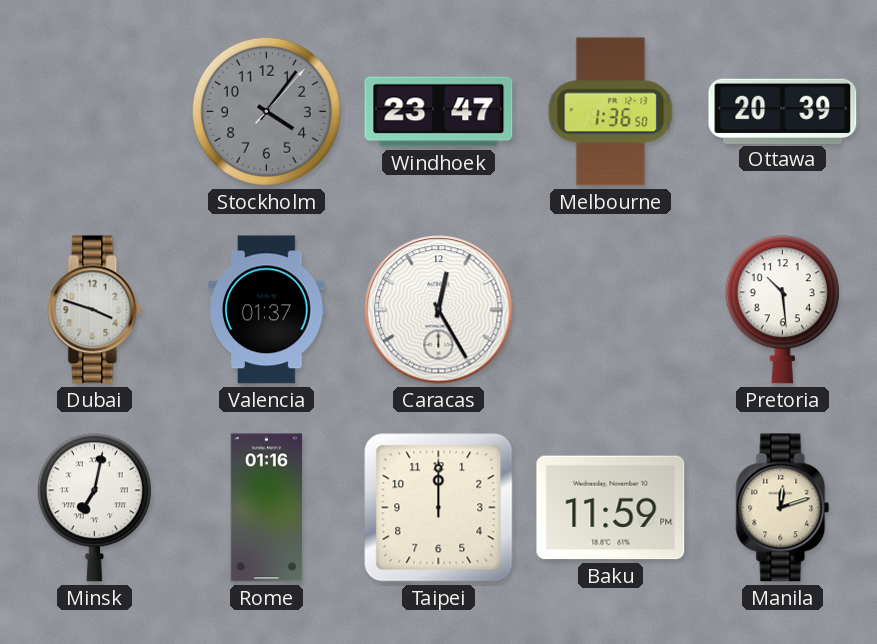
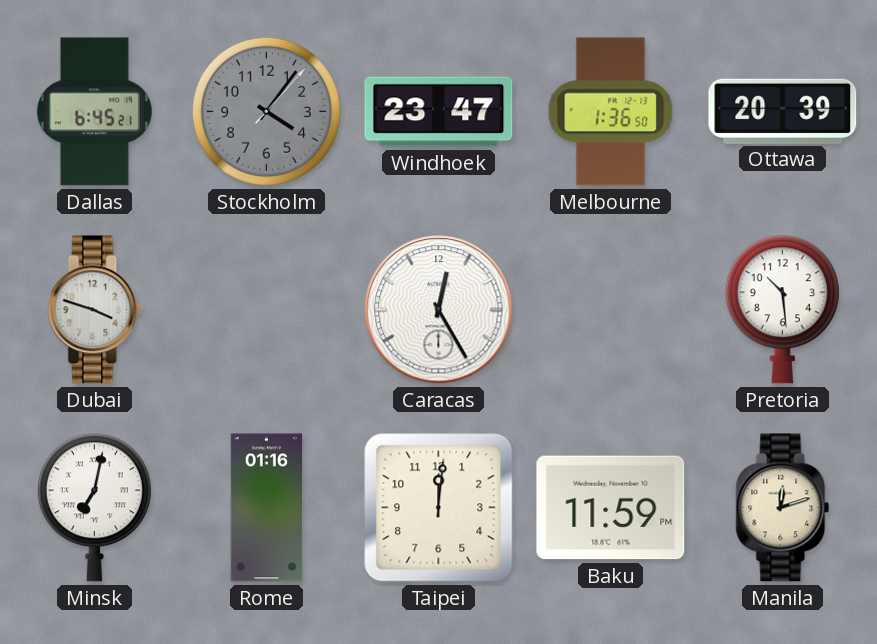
Dallas: none -> 6:45 (94, 112)
Valencia: 01:37 -> none (267, 310)
Taipei: 12:00 -> 12:01 (439, 508)
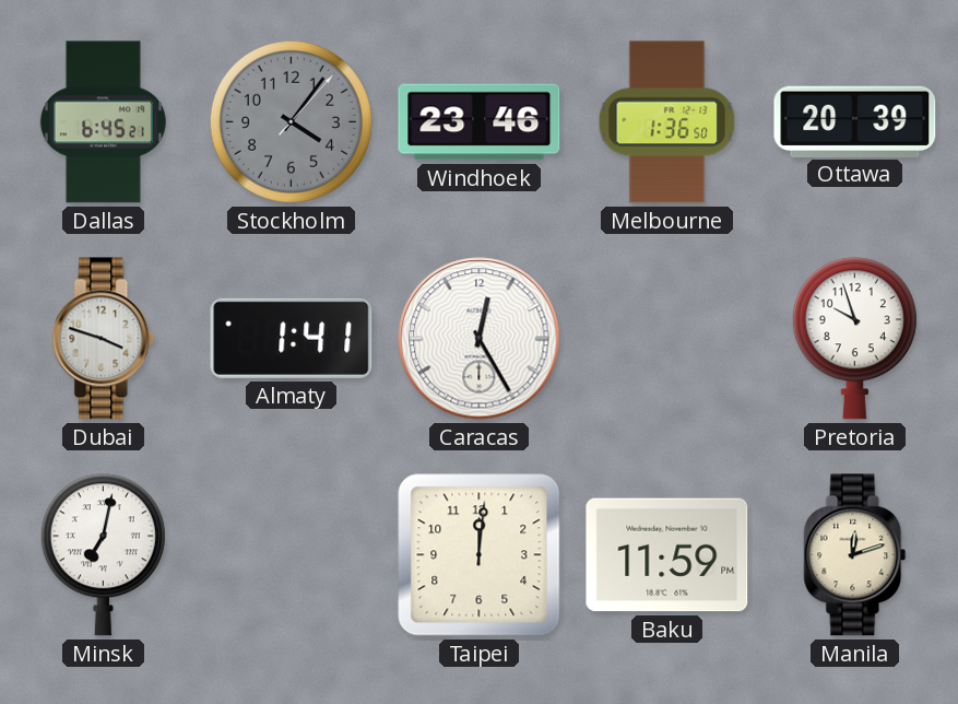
Windhoek: 23:47 -> 23:46 (480, 122)
Almaty: none -> 1:41 (292, 338)
Pretoria: 10:29 -> 9:57 (854, 339)
Rome: 01:16 -> none (267, 508)
